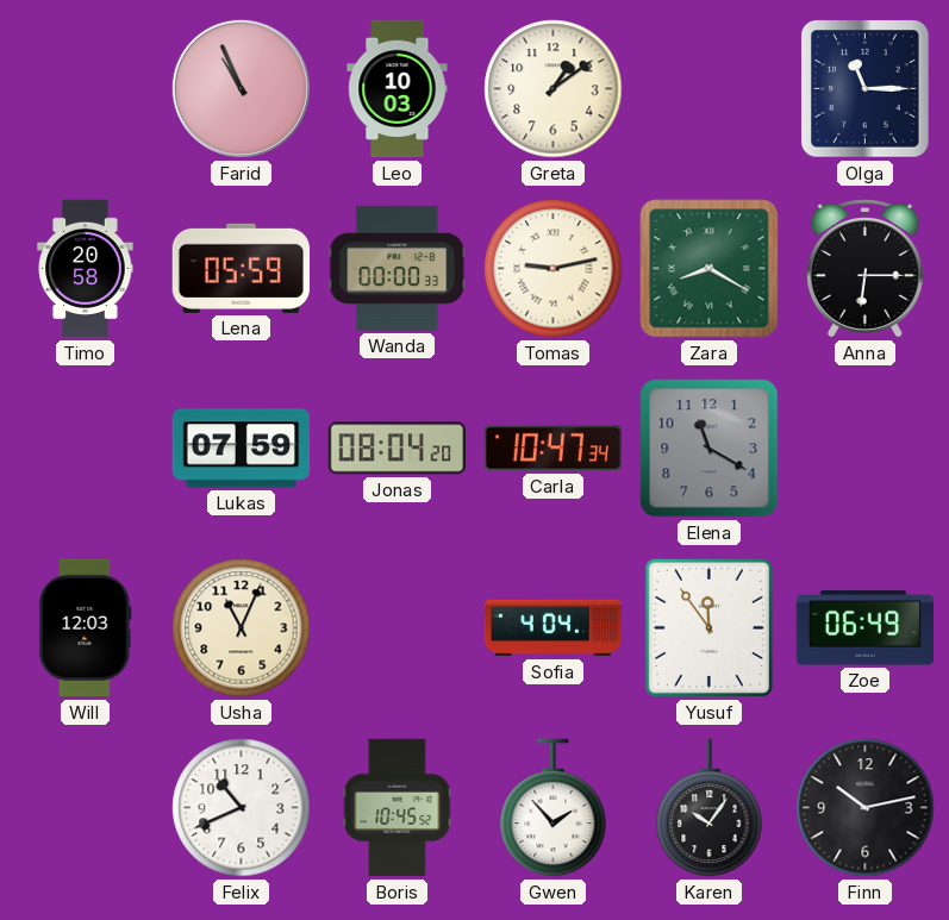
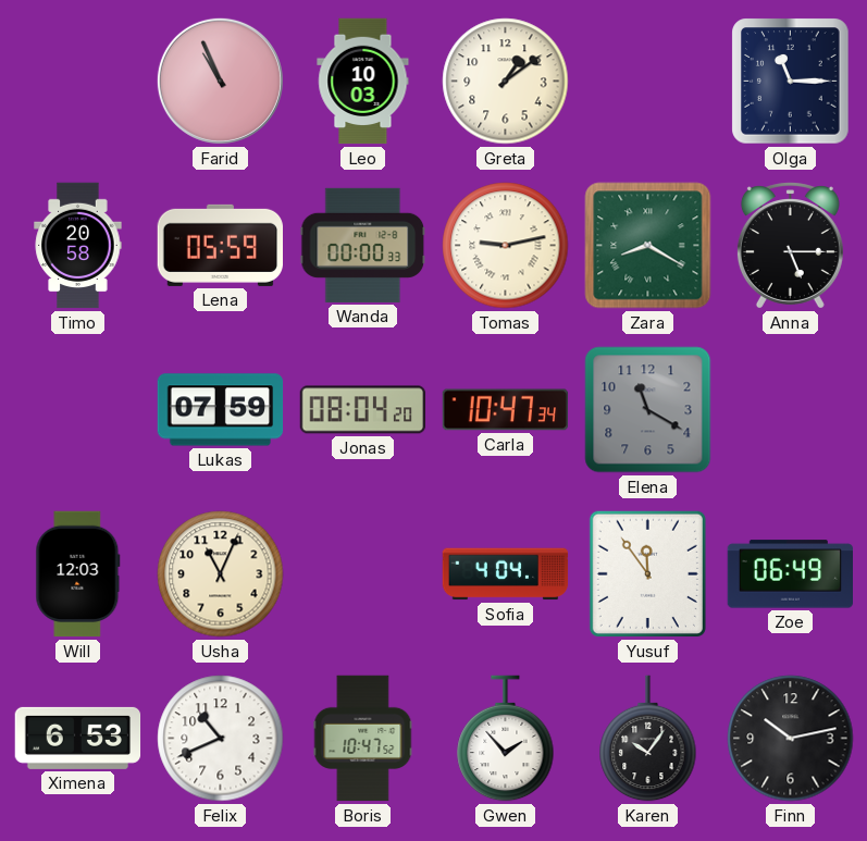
Anna: 6:15 -> 5:15 (790, 246)
Ximena: none -> 6:53 (78, 738)
Boris: 10:45 -> 10:47 (363, 739)
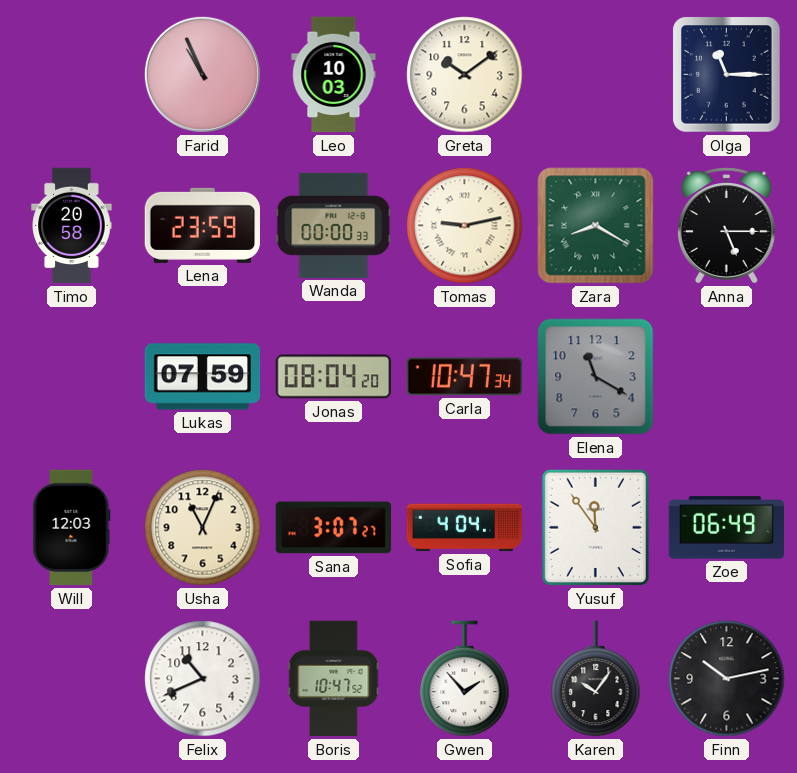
Greta: 1:09 -> 10:09 (465, 75)
Lena: 05:59 -> 23:59 (202, 225)
Sana: none -> 3:07 (334, 528)
Ximena: 6:53 -> none (78, 738)
